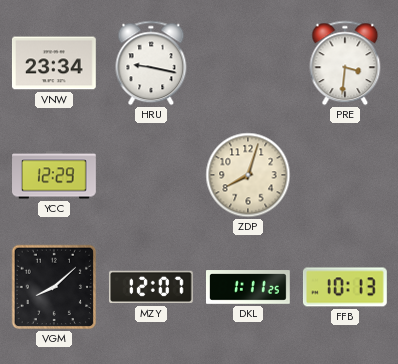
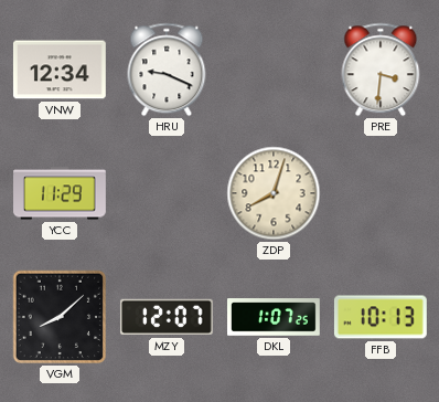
VNW: 23:34 -> 12:34 (60, 70)
HRU: 9:17 -> 9:19 (167, 70)
YCC: 12:29 -> 11:29 (61, 193)
DKL: 1:11 -> 1:07 (275, 317)
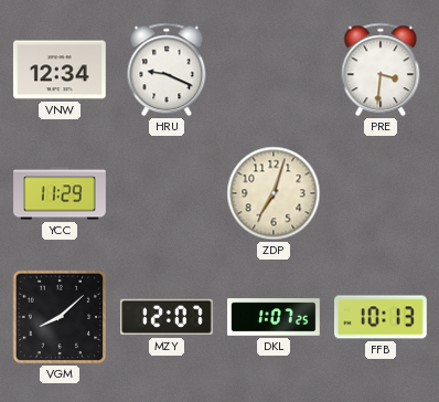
ZDP: 8:03 -> 7:03 (274, 193)
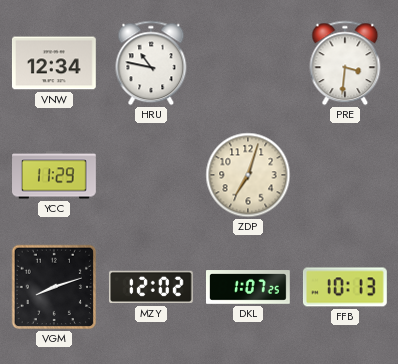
HRU: 9:19 -> 10:47 (151, 63)
VGM: 8:08 -> 8:12 (54, 287)
MZY: 12:07 -> 12:02 (151, 287)
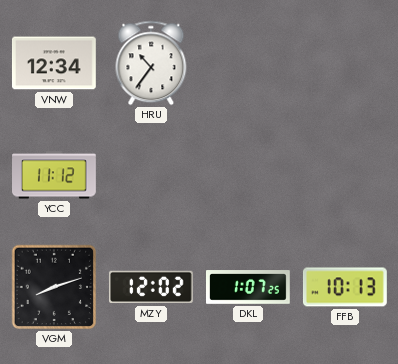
HRU: 10:47 -> 10:36 (151, 63)
PRE: 3:31 -> none (345, 63)
YCC: 11:29 -> 11:12 (55, 175)
ZDP: 7:03 -> none (248, 175)
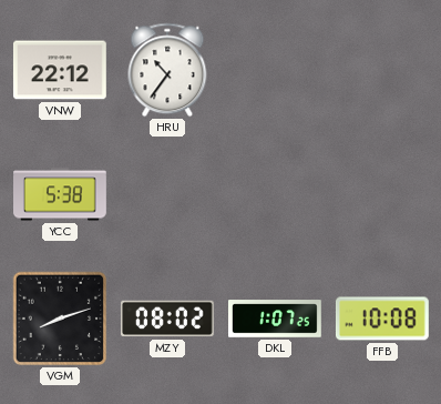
VNW: 12:34 -> 22:12 (60, 70)
YCC: 11:12 -> 5:38 (61, 194)
MZY: 12:02 -> 08:02 (167, 319)
FFB: 10:13 -> 10:08 (382, 319)
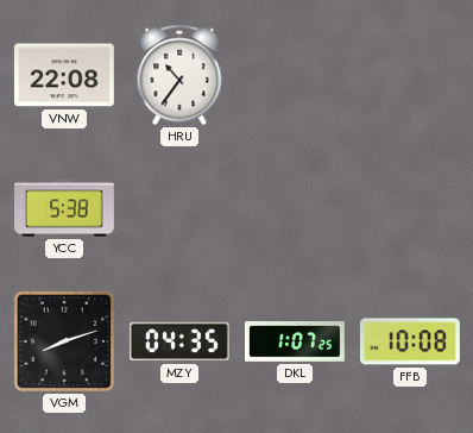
VNW: 22:12 -> 22:08 (64, 75)
MZY: 08:02 -> 04:35 (179, 341)
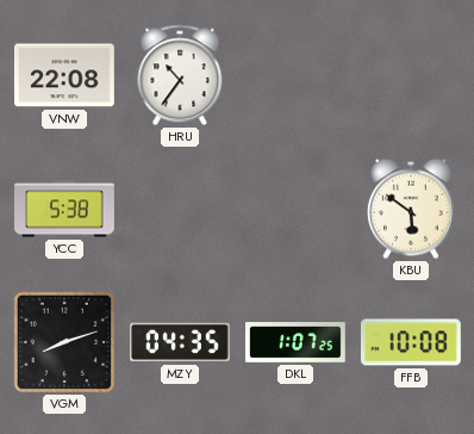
KBU: none -> 5:51 (411, 209)
